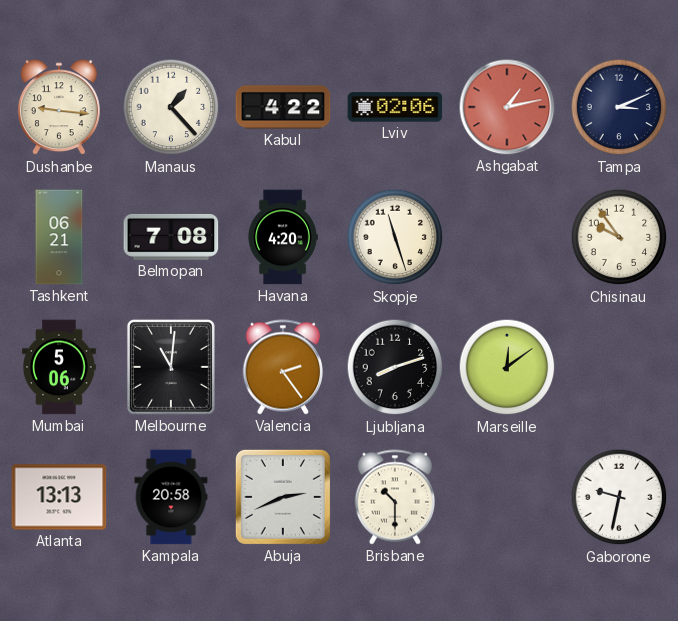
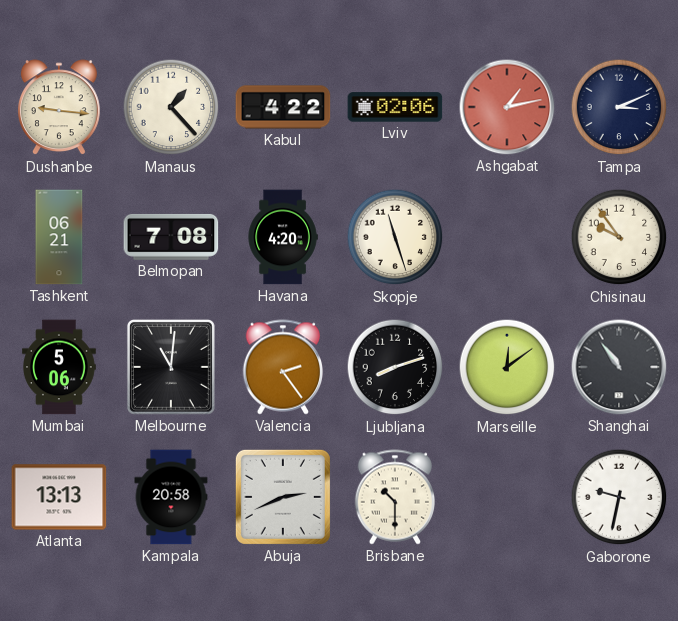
Shanghai: none -> 10:54 (619, 367)
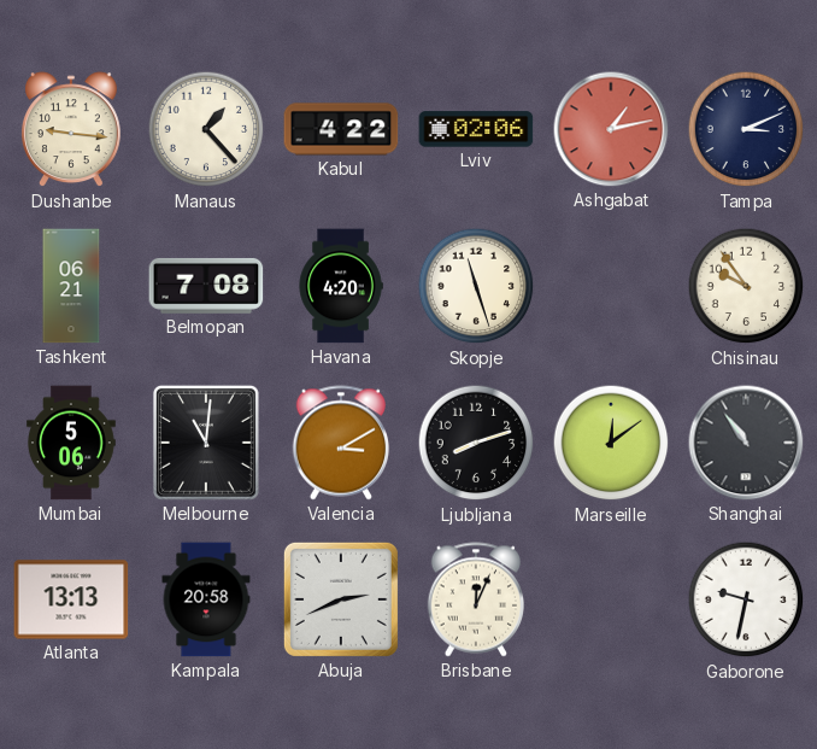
Valencia: 2:24 -> 3:10 (340, 443)
Brisbane: 10:30 -> 12:04 (475, 599)
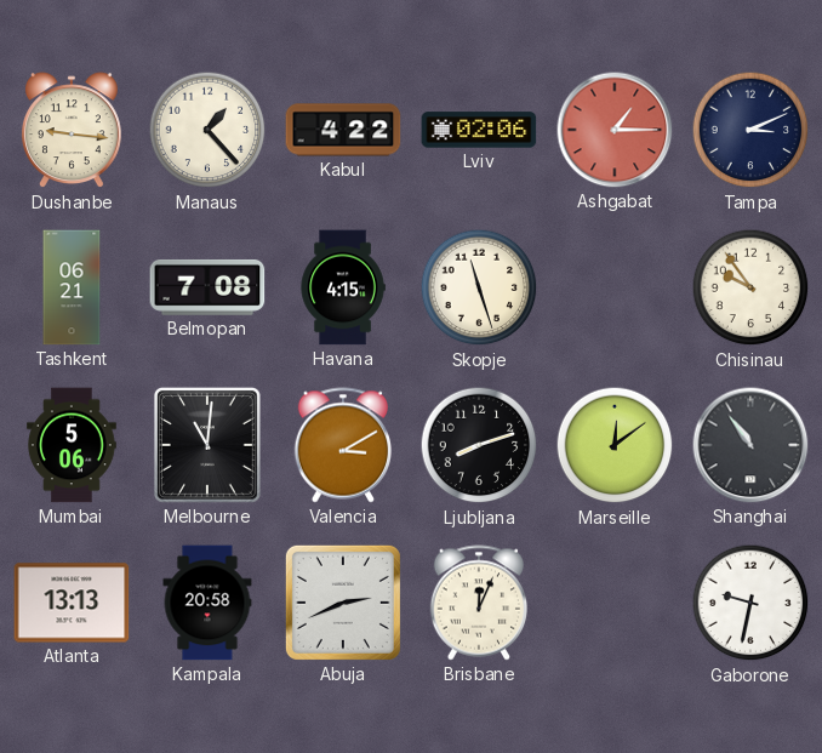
Ashgabat: 1:13 -> 1:15 (615, 130)
Havana: 4:20 -> 4:15 (343, 287)
